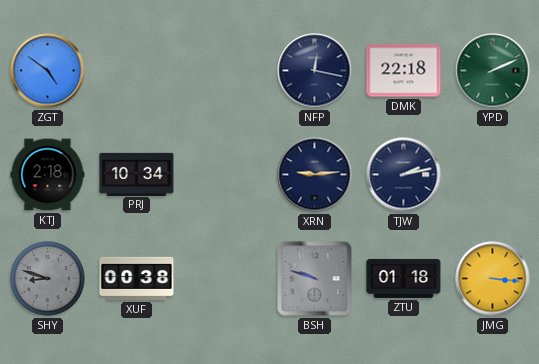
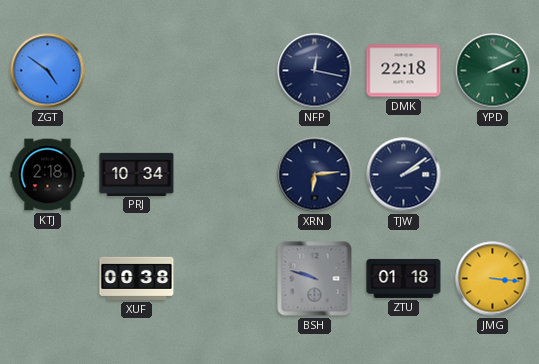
XRN: 9:14 -> 6:14 (315, 175)
TJW: 2:13 -> 2:09 (404, 175)
SHY: 8:48 -> none (48, 279)
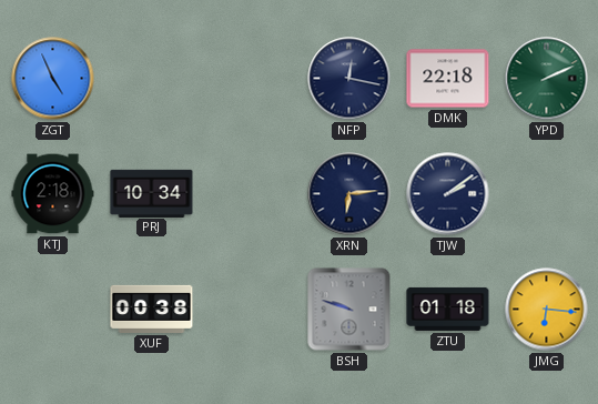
ZGT: 4:51 -> 4:56 (53, 79)
JMG: 3:16 -> 6:16 (547, 310)
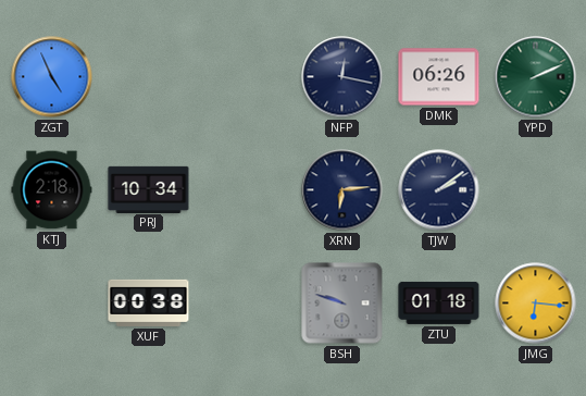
DMK: 22:18 -> 06:26 (439, 77)
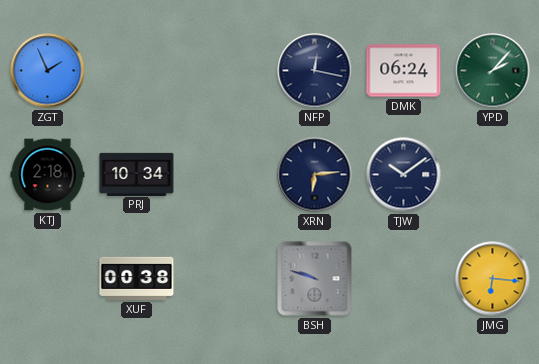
ZGT: 4:56 -> 1:56 (48, 71)
DMK: 06:26 -> 06:24 (404, 71)
YPD: 2:11 -> 2:07 (493, 71)
TJW: 2:09 -> 10:09 (404, 175)
ZTU: 01:18 -> none (439, 302)
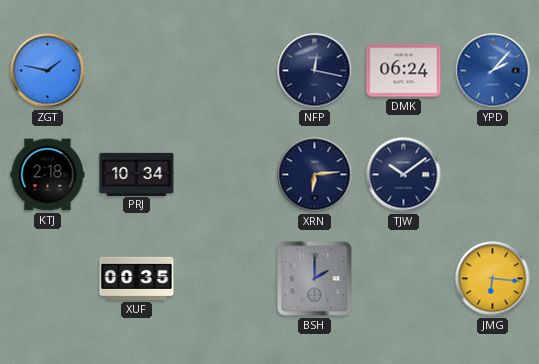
ZGT: 1:56 -> 1:47 (48, 71)
YPD dial: green -> blue (493, 71)
XUF: 00:38 -> 00:35 (137, 278)
BSH: 9:48 -> 2:00 (315, 279)
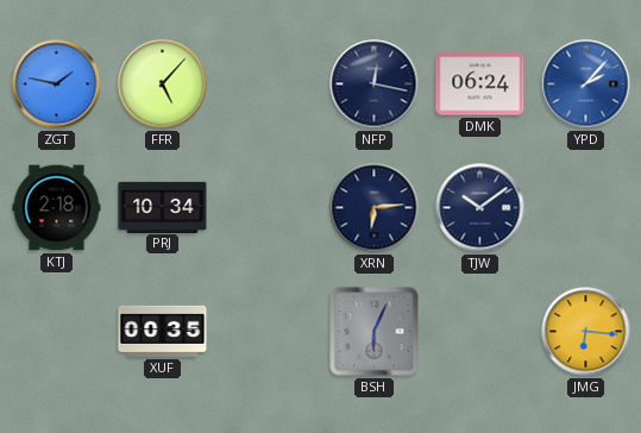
FFR: none -> 5:07 (163, 84)
BSH: 2:00 -> 6:04 (375, 332)
